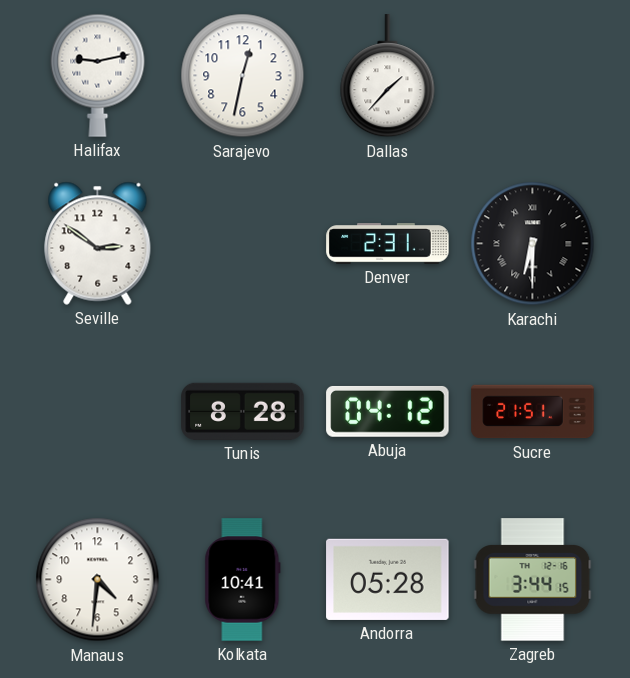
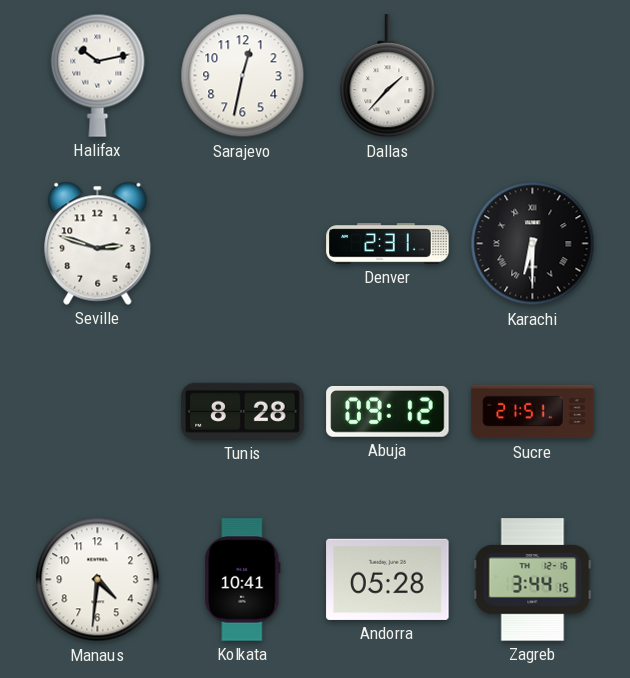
Halifax: 9:13 -> 10:13 (98, 75)
Seville: 2:51 -> 2:48 (98, 243)
Abuja: 04:12 -> 09:12 (388, 411)
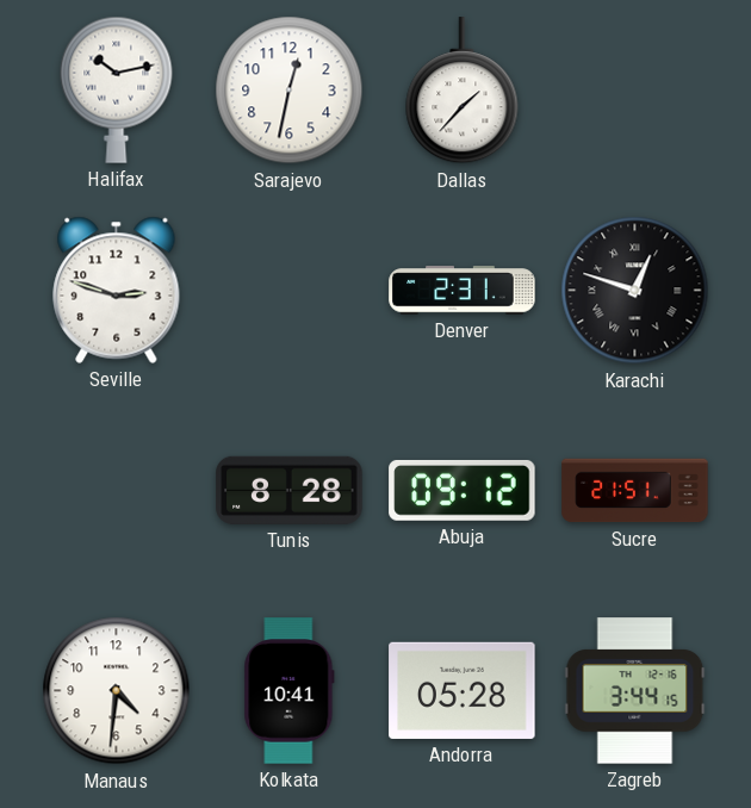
Karachi: 6:30 -> 12:48 (635, 291)
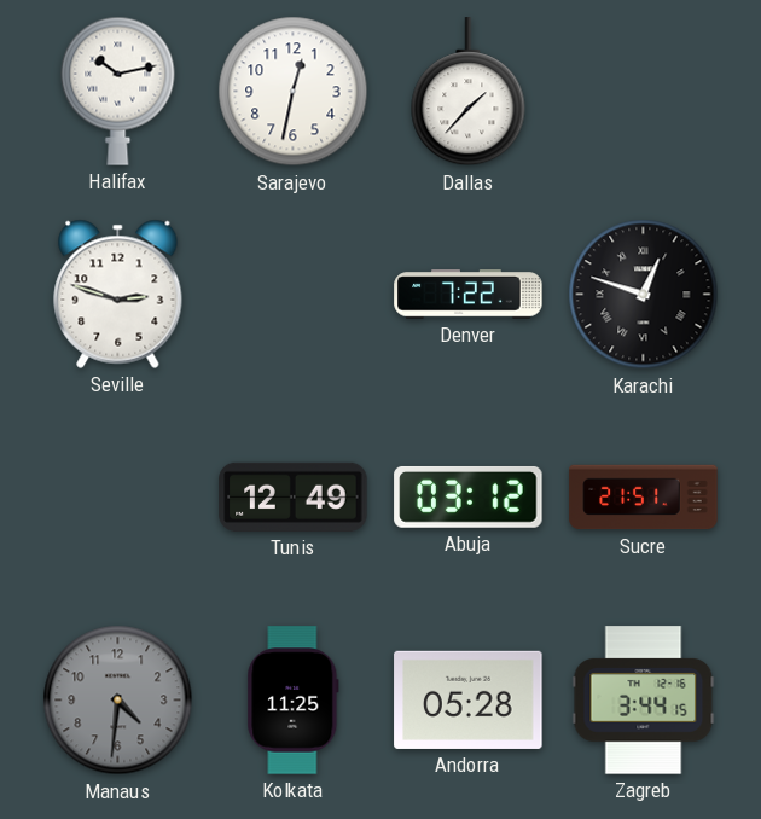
Denver: 2:31 -> 7:22 (469, 295)
Tunis: 8:28 -> 12:49 (294, 496)
Abuja: 09:12 -> 03:12 (469, 496)
Manaus dial: white -> grey (118, 701)
Kolkata: 10:41 -> 11:25 (294, 701)
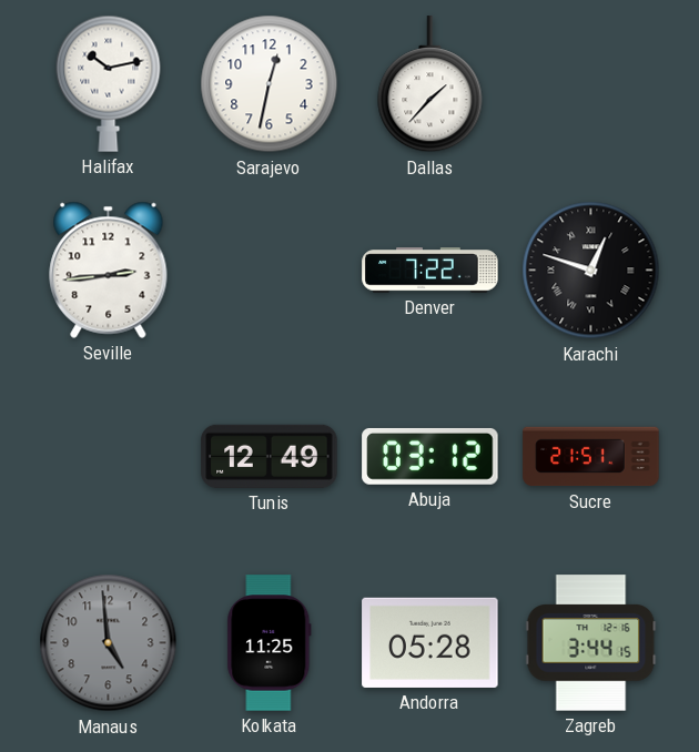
Seville: 2:48 -> 2:44 (109, 270)
Manaus: 4:31 -> 4:59 (109, 643)
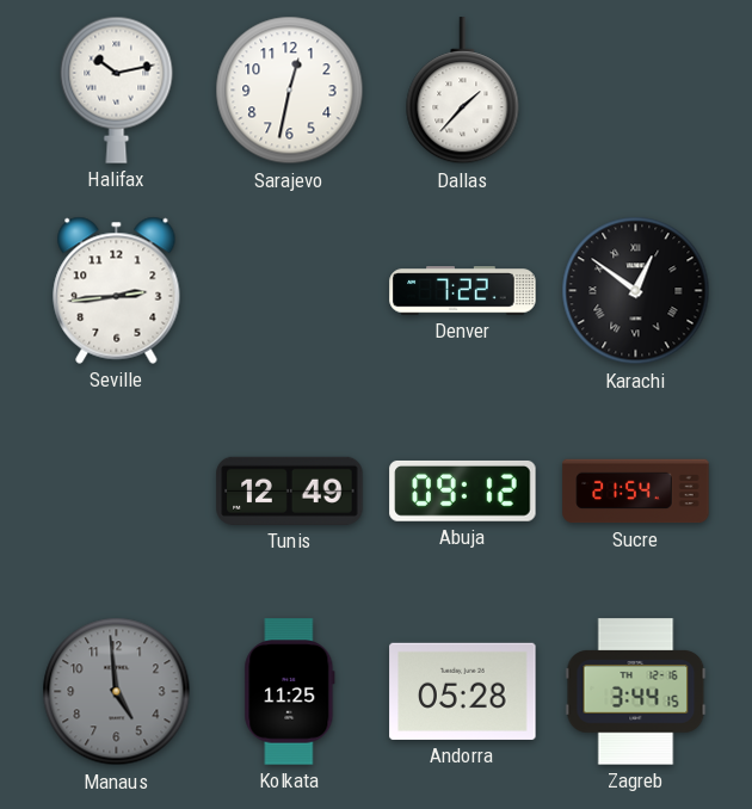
Karachi: 12:48 -> 12:51 (636, 291)
Abuja: 03:12 -> 09:12 (463, 490)
Sucre: 21:51 -> 21:54 (636, 492)
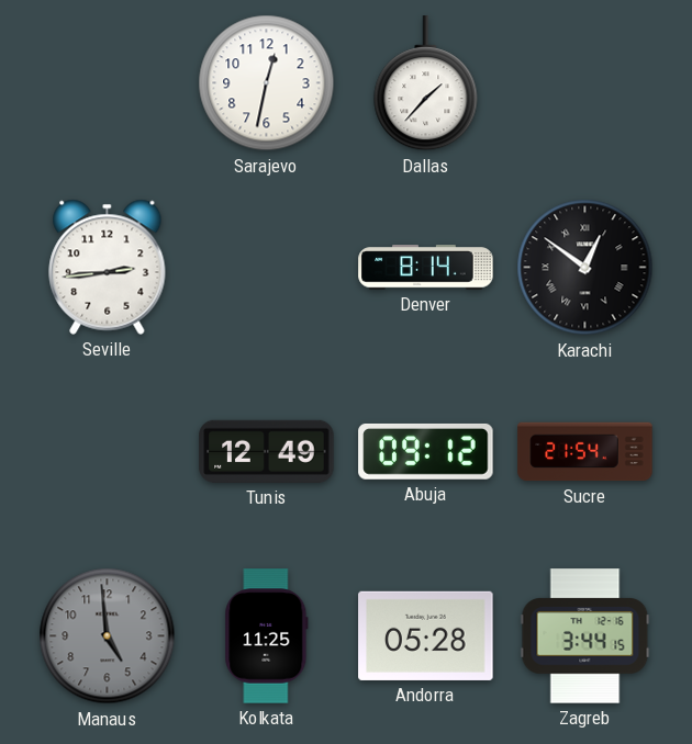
Halifax: 10:13 -> none (117, 89)
Denver: 7:22 -> 8:14 (426, 268)
